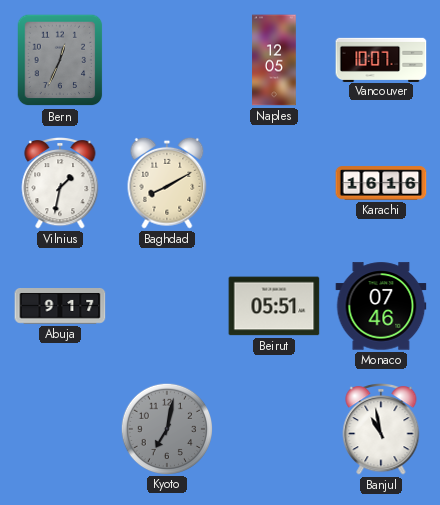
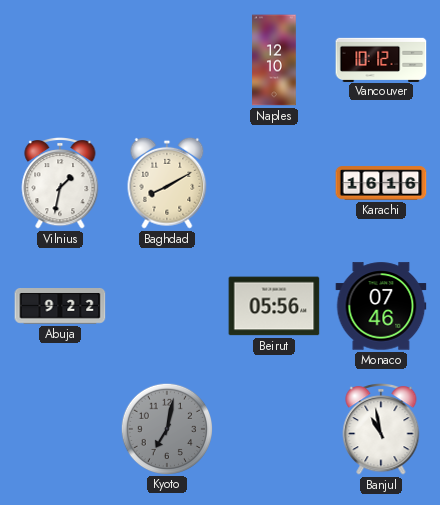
Bern: 12:34 -> none (60, 60)
Naples: 12:05 -> 12:10 (274, 60)
Vancouver: 10:07 -> 10:12 (381, 59)
Abuja: 9:17 -> 9:22 (60, 306)
Beirut: 05:51 -> 05:56 (274, 306)
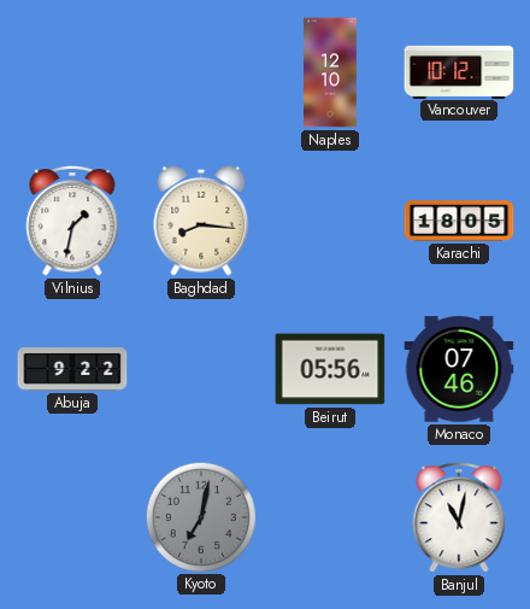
Baghdad: 8:10 -> 8:16 (201, 221)
Karachi: 16:16 -> 18:05 (459, 221)
Banjul: 10:58 -> 11:02 (459, 519)
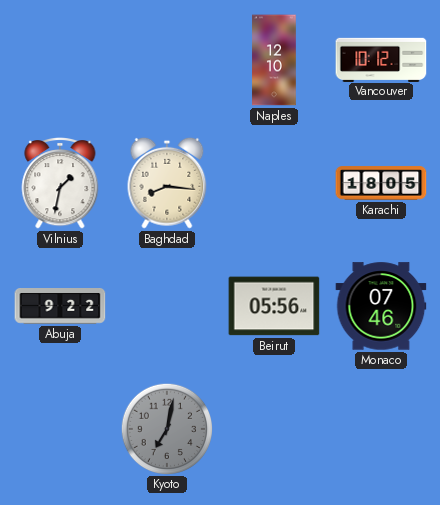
Banjul: 11:02 -> none (459, 519)
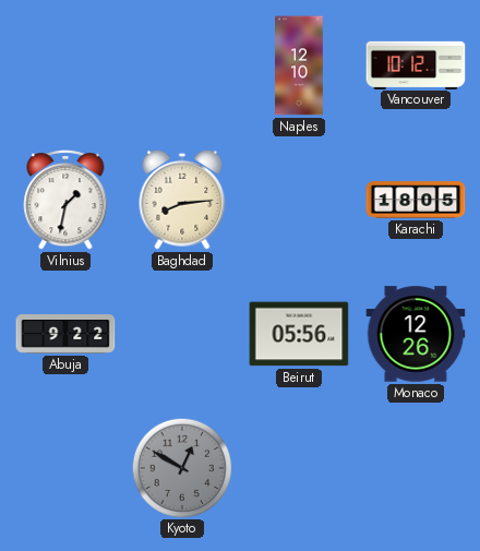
Baghdad: 8:16 -> 8:14 (182, 200)
Monaco: 07:46 -> 12:26 (416, 334)
Kyoto: 7:02 -> 12:50 (181, 467)
